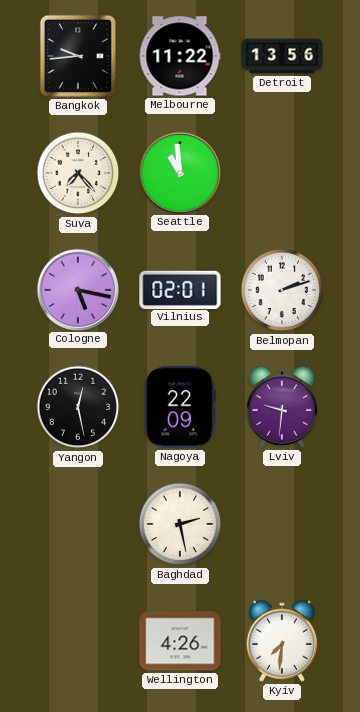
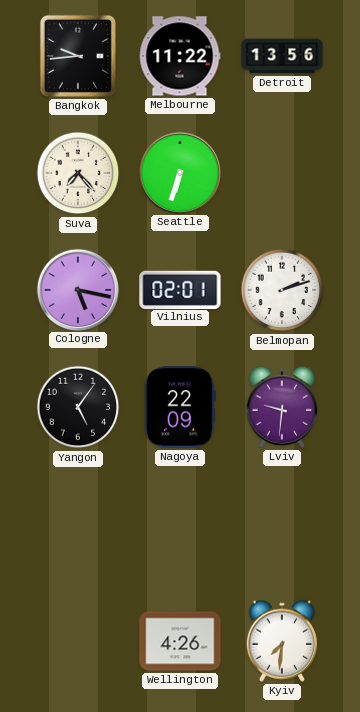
Seattle: 10:59 -> 6:33 (179, 172)
Yangon: 12:28 -> 5:06 (78, 407)
Baghdad: 2:28 -> none (180, 524)
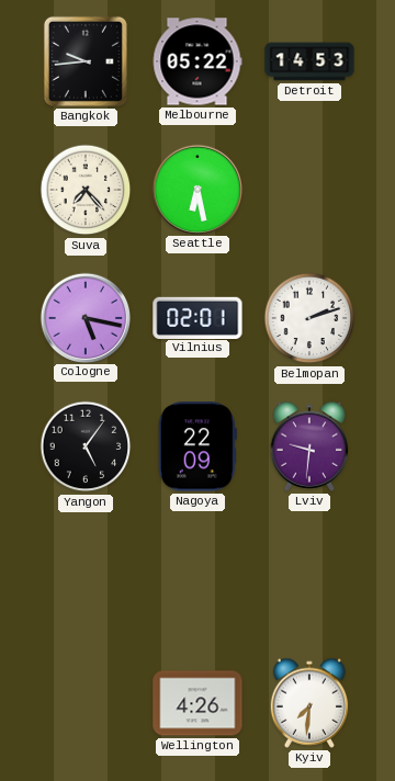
Melbourne: 11:22 -> 05:22 (198, 61)
Detroit: 13:56 -> 14:53 (309, 61)
Seattle: 6:33 -> 6:28 (196, 189)
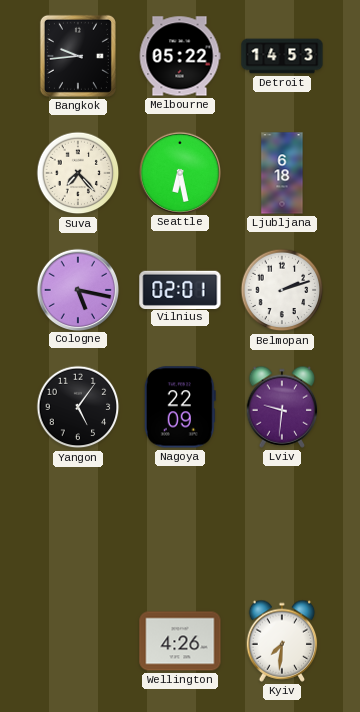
Ljubljana: none -> 6:18 (282, 173)
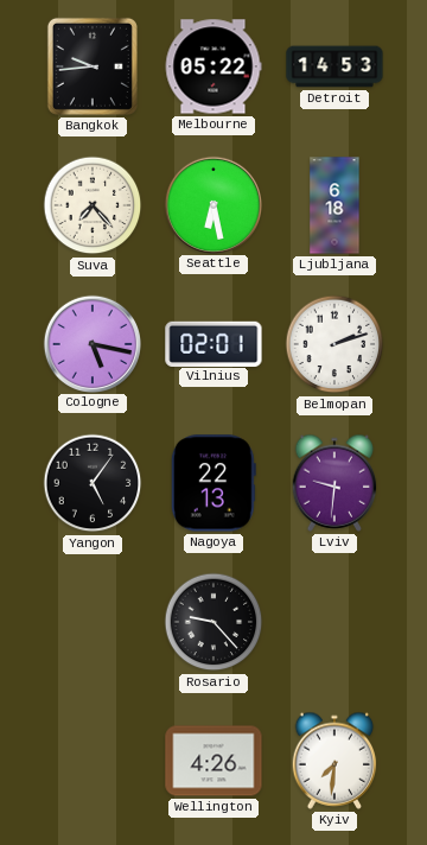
Nagoya: 22:09 -> 22:13 (213, 483)
Rosario: none -> 9:23 (213, 622)
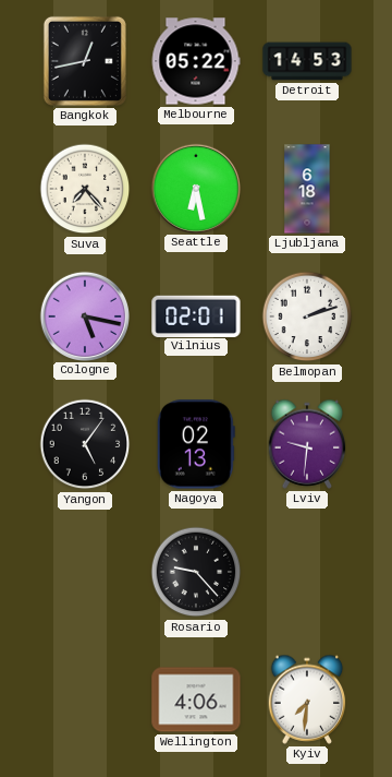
Bangkok: 9:44 -> 12:43 (85, 61)
Nagoya: 22:13 -> 02:13 (196, 444)
Wellington: 4:26 -> 4:06 (196, 700)
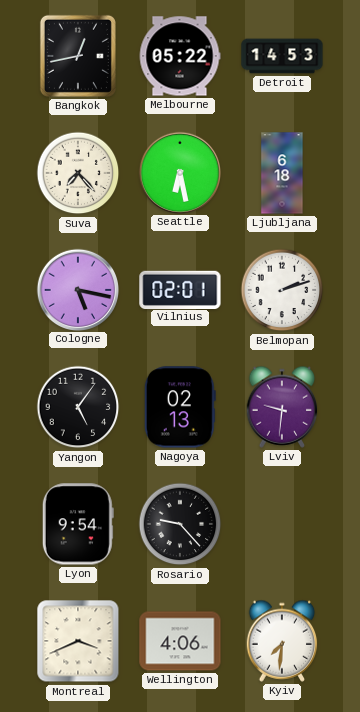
Lyon: none -> 9:54 (78, 524)
Montreal: none -> 3:41 (78, 641)
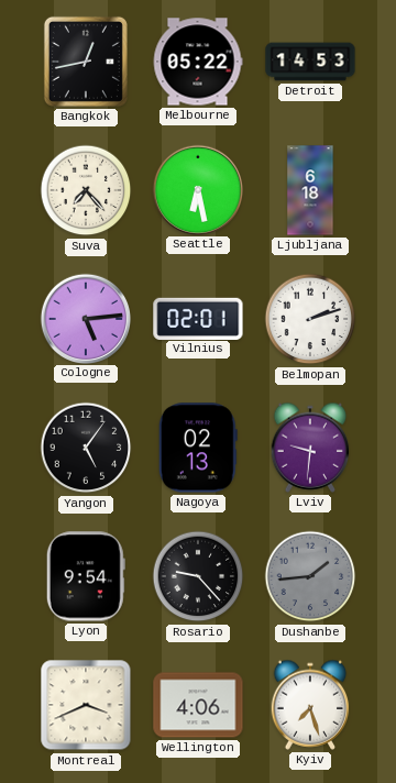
Cologne: 5:17 -> 5:14 (85, 318)
Dushanbe: none -> 1:44 (310, 576)
Kyiv: 7:31 -> 7:27 (310, 705)
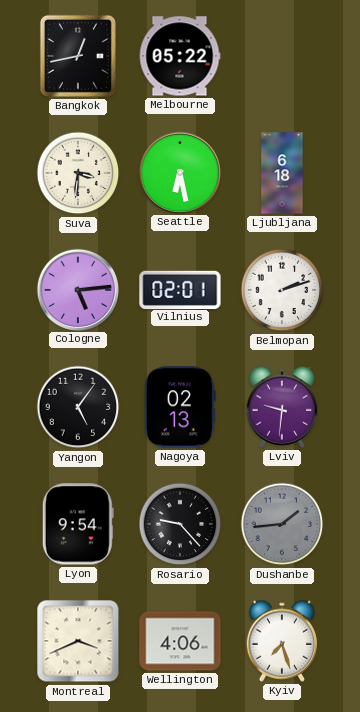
Detroit: 14:53 -> none (310, 62)
Suva: 7:23 -> 3:31 (78, 173)
